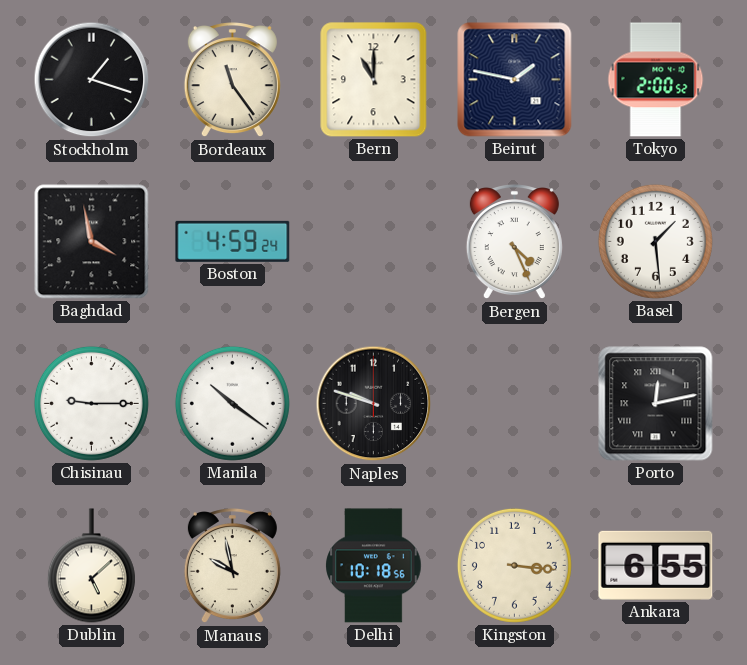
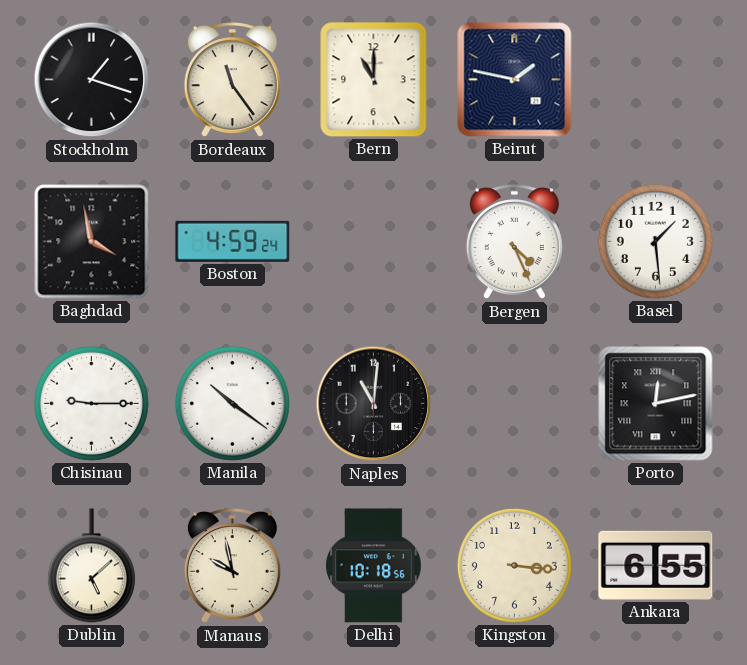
Tokyo: 2:00 -> none (656, 80)
Naples: 9:48 -> 11:01 (374, 404)
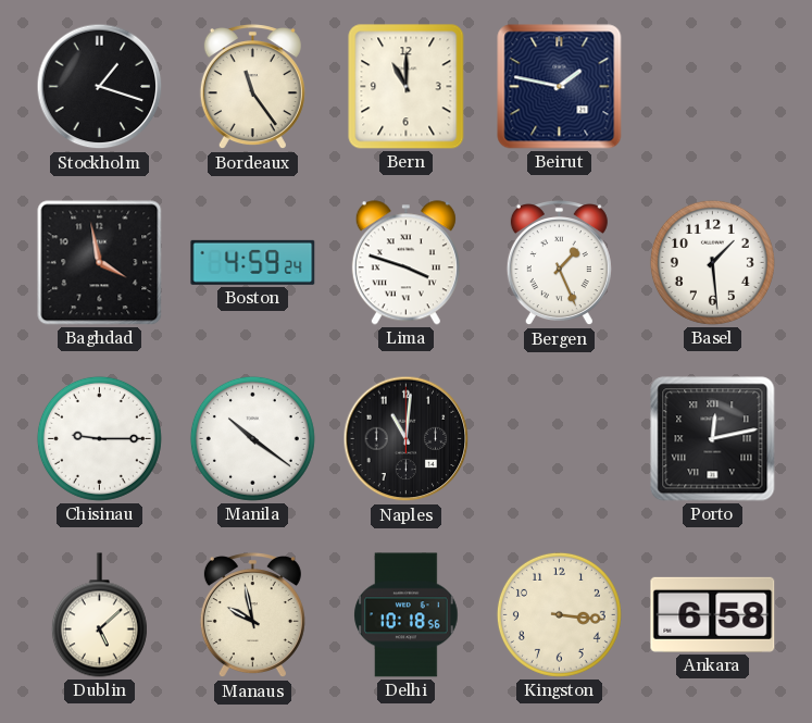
Lima: none -> 3:48 (405, 263)
Bergen: 4:26 -> 1:26 (559, 263)
Ankara: 6:55 -> 6:58 (713, 614)
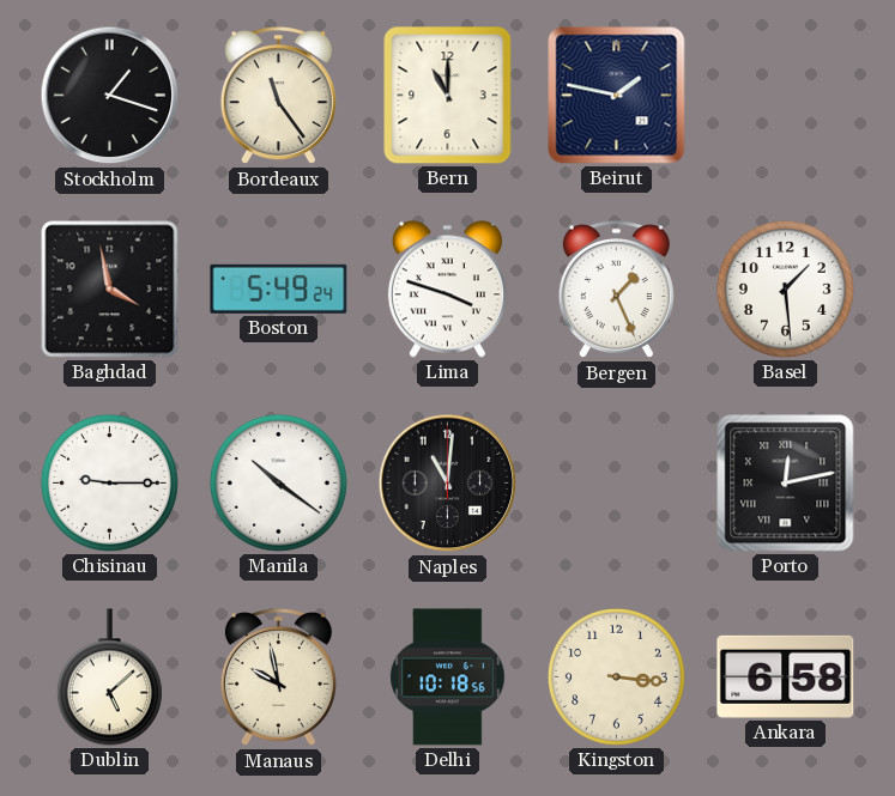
Boston: 4:59 -> 5:49 (279, 288)
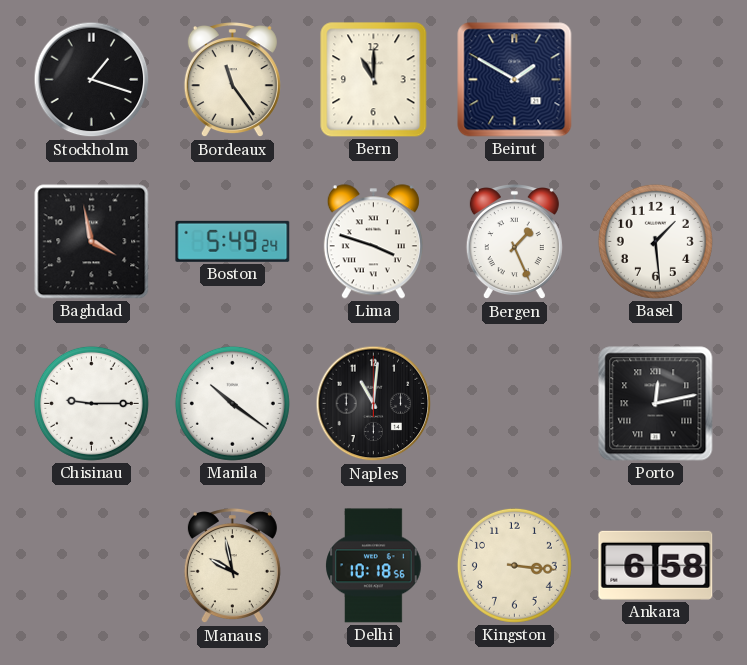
Beirut: 1:47 -> 1:50 (515, 80)
Dublin: 5:08 -> none (109, 677)
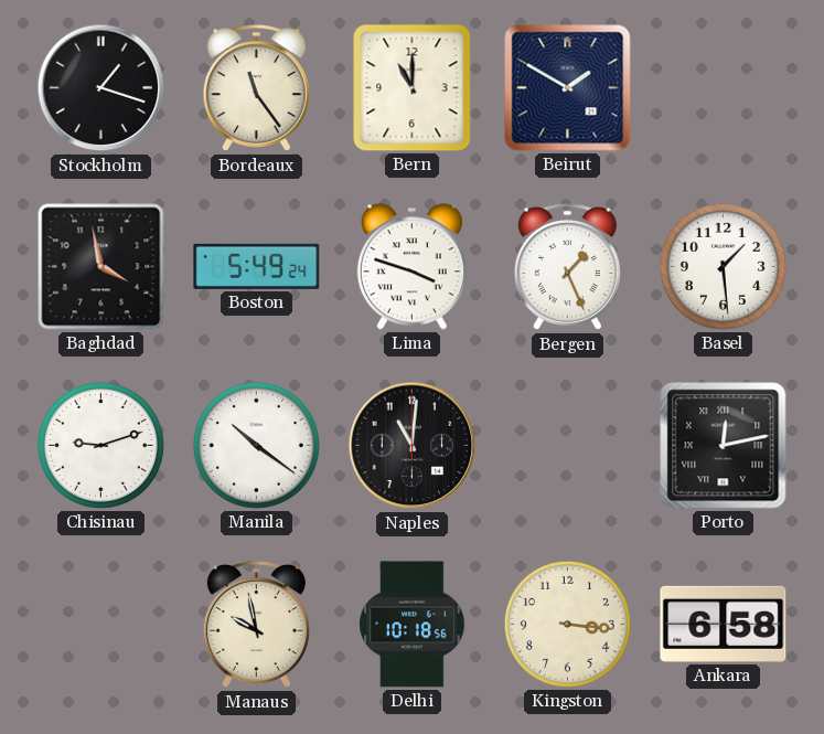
Chisinau: 9:15 -> 9:12 (100, 445)
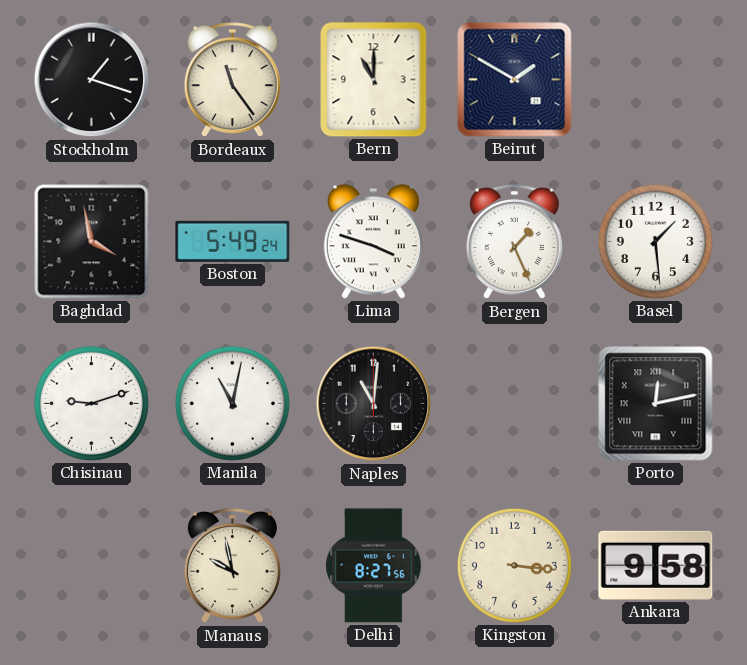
Manila: 10:21 -> 11:02 (232, 403)
Delhi: 10:18 -> 8:27 (374, 566)
Ankara: 6:58 -> 9:58 (656, 565)
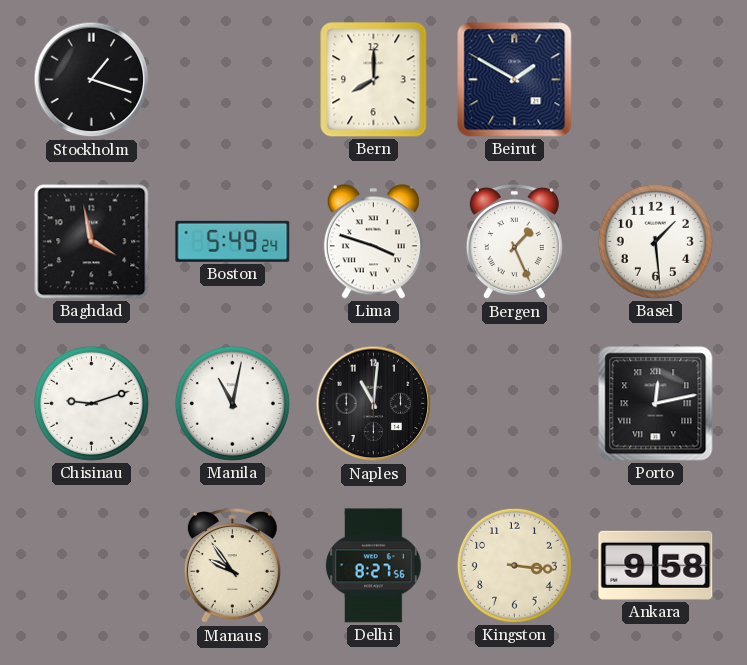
Bordeaux: 11:24 -> none (232, 80)
Bern: 11:00 -> 8:00 (374, 80)
Manaus: 9:58 -> 9:54 (232, 566)
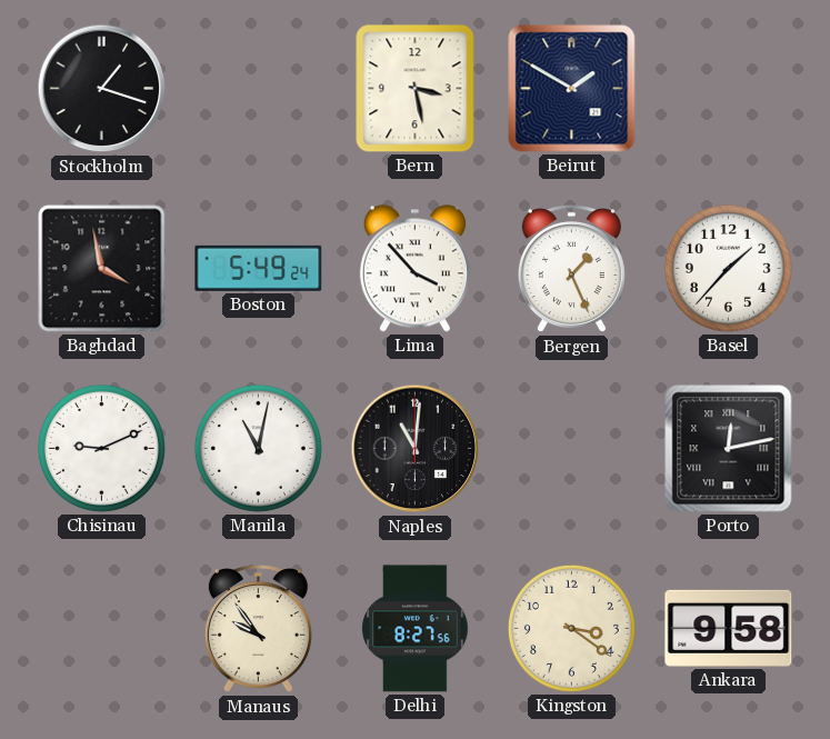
Bern: 8:00 -> 3:28 (416, 89)
Lima: 3:48 -> 3:53 (414, 269)
Basel: 1:29 -> 1:37 (728, 268)
Chisinau: 9:12 -> 9:11 (101, 448)
Kingston: 3:16 -> 3:21 (571, 628)
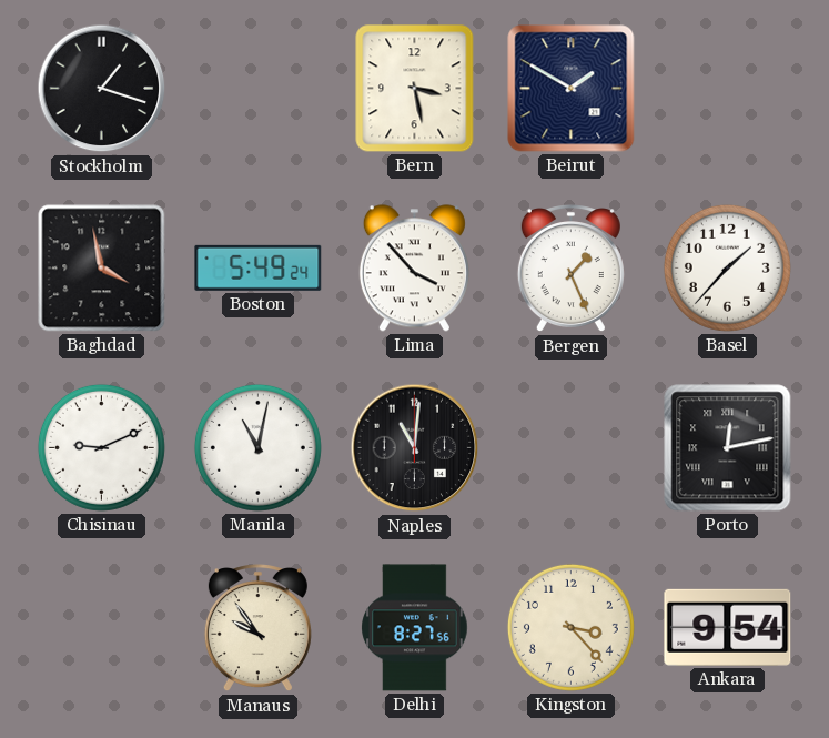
Kingston: 3:21 -> 3:23 (570, 627)
Ankara: 9:58 -> 9:54 (728, 627)
